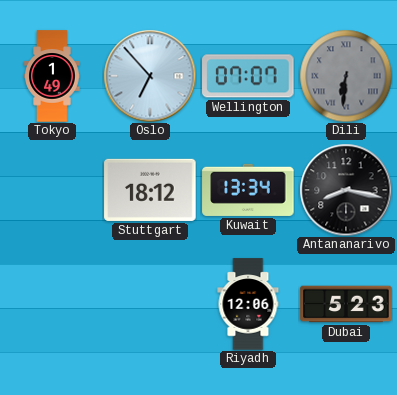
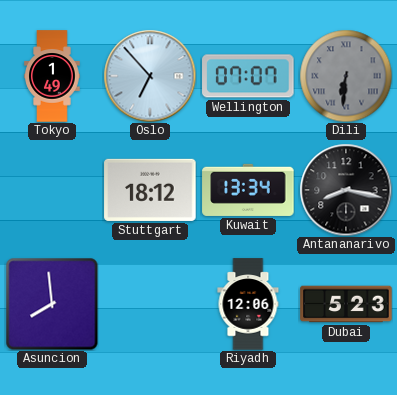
Asuncion: none -> 7:59 (52, 304)
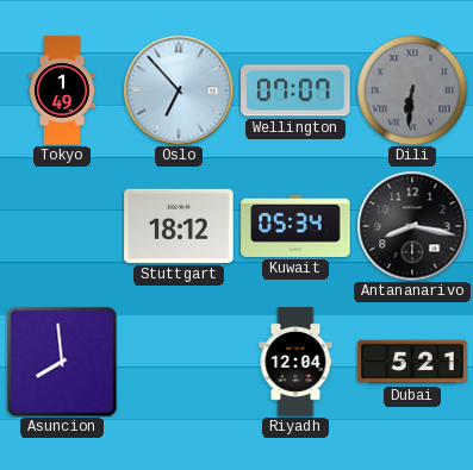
Kuwait: 13:34 -> 05:34 (295, 226)
Riyadh: 12:06 -> 12:04 (295, 362)
Dubai: 5:23 -> 5:21 (412, 362)
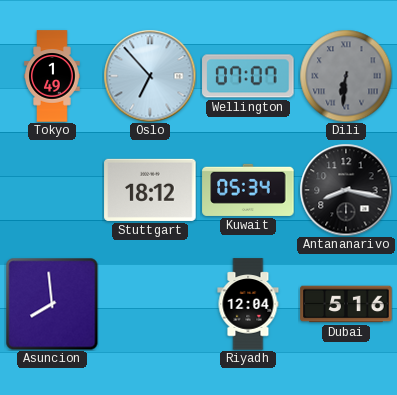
Dubai: 5:21 -> 5:16 (346, 304)
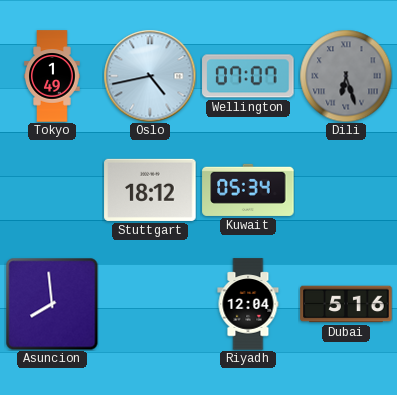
Oslo: 6:53 -> 4:43 (150, 76)
Dili: 6:31 -> 6:27 (346, 76)
Antananarivo: 8:17 -> none (346, 190)
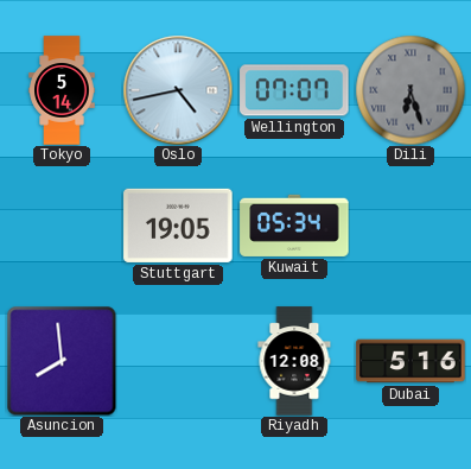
Tokyo: 1:49 -> 5:14 (62, 90)
Stuttgart: 18:12 -> 19:05 (178, 226)
Riyadh: 12:04 -> 12:08 (294, 361)
